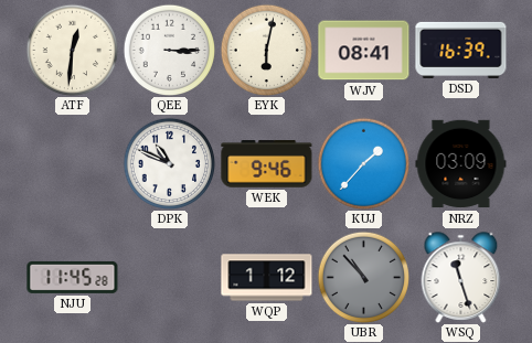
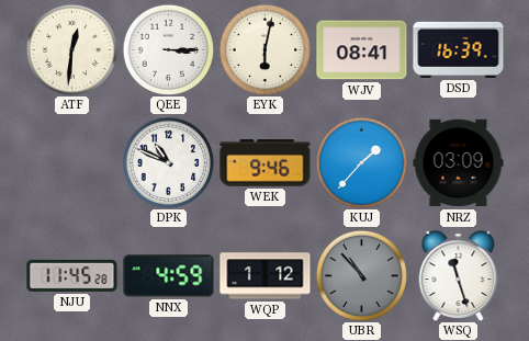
NNX: none -> 4:59 (169, 276)
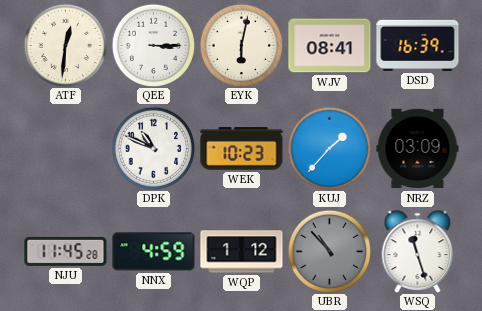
WEK: 9:46 -> 10:23 (242, 149)
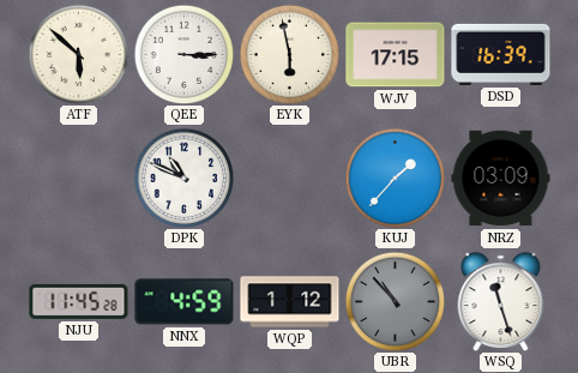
ATF: 12:31 -> 5:52 (78, 54)
EYK: 6:02 -> 5:58 (289, 54)
WJV: 08:41 -> 17:15 (396, 55)
WEK: 10:23 -> none (242, 149)
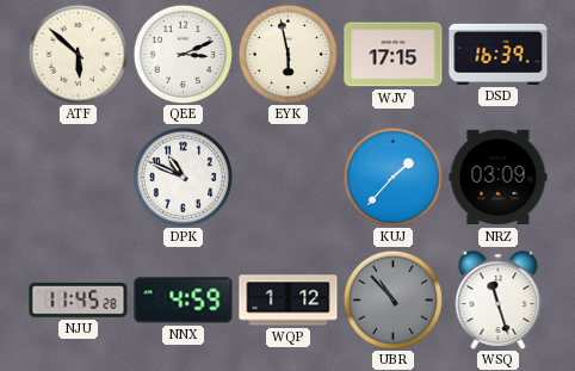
QEE: 3:15 -> 3:11 (183, 54)
